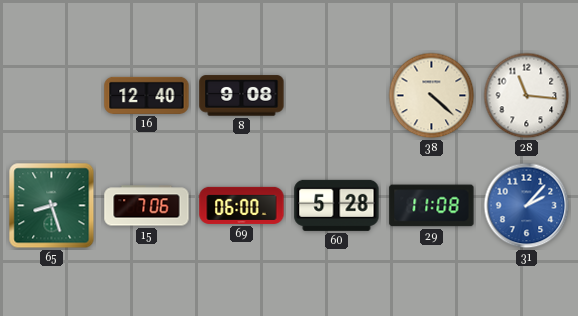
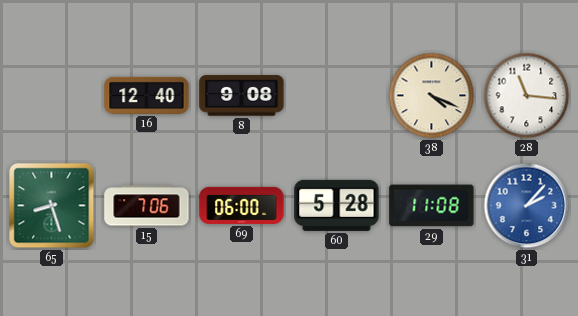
38: 4:22 -> 4:19 (432, 96)
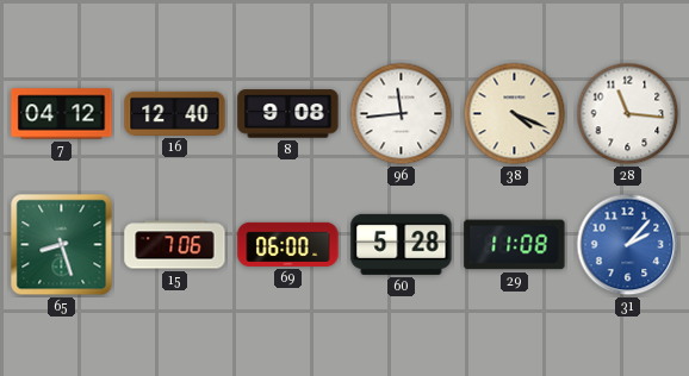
7: none -> 04:12 (62, 114)
96: none -> 11:44 (402, 114)
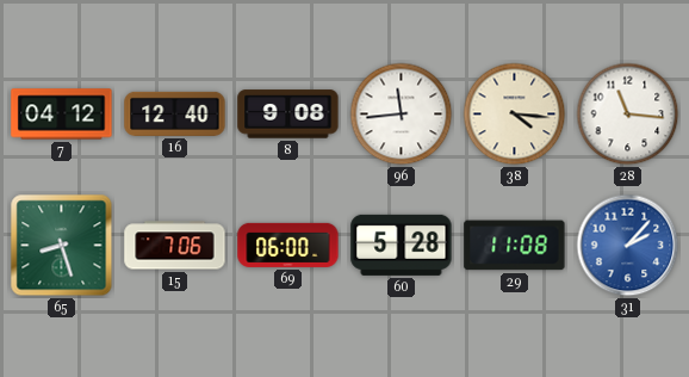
38: 4:19 -> 4:16 (515, 115)
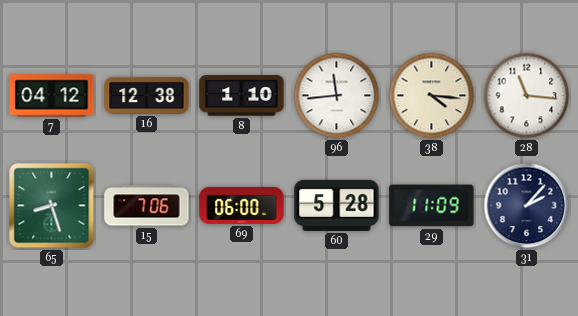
16: 12:40 -> 12:38 (147, 95)
8: 9:08 -> 1:10 (242, 96)
29: 11:08 -> 11:09 (432, 206)
31 dial: blue -> navy (527, 206)
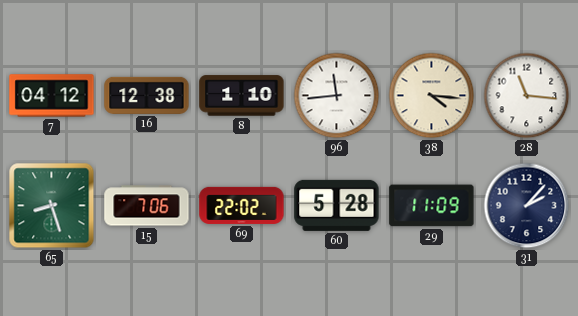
69: 06:00 -> 22:02 (242, 205)
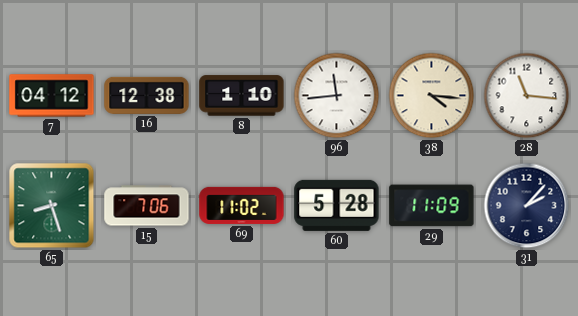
69: 22:02 -> 11:02 (242, 205)
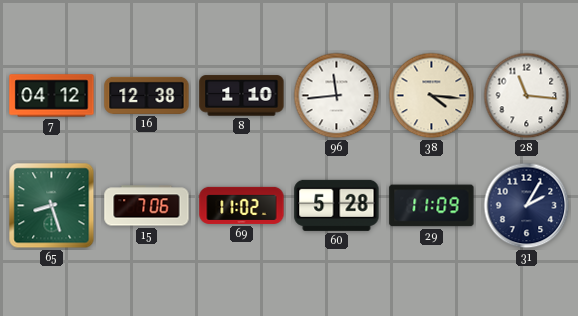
31: 2:07 -> 2:05 (527, 206)
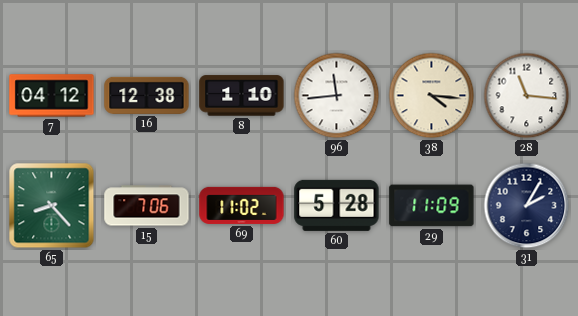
65: 8:27 -> 8:23 (52, 206)
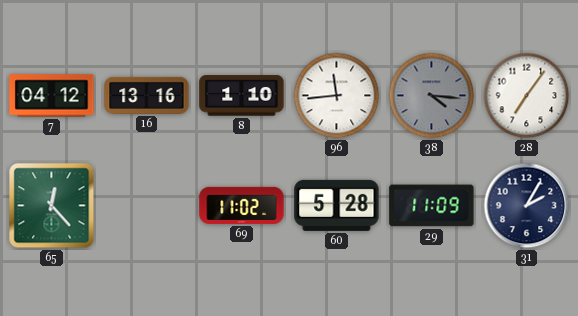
16: 12:38 -> 13:16 (147, 95)
38 dial: cream -> grey (432, 96)
28: 11:16 -> 7:06 (527, 96)
65: 8:23 -> 12:23 (52, 206)
15: 7:06 -> none (147, 206)
